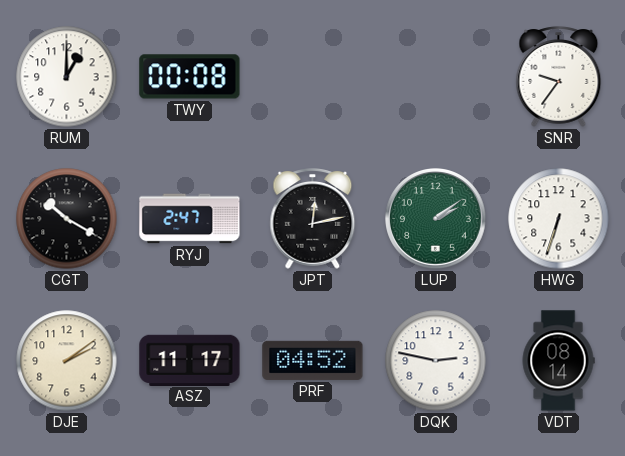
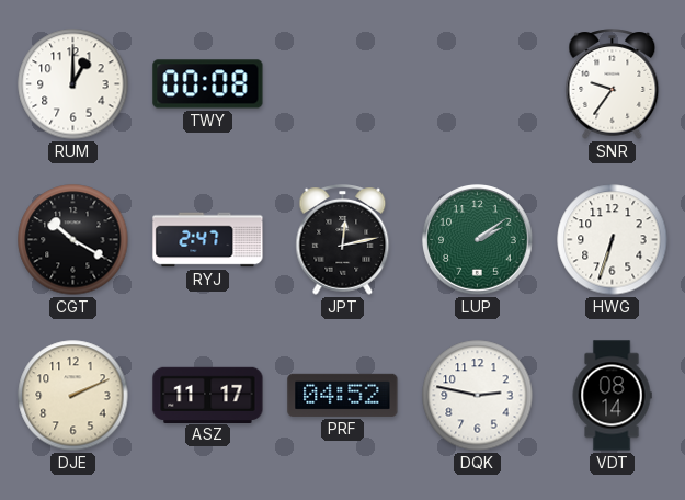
DJE: 2:09 -> 2:11 (73, 396)
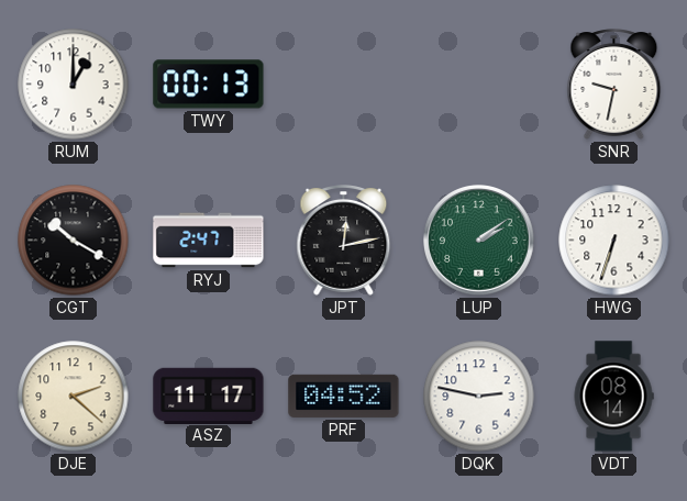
TWY: 00:08 -> 00:13 (209, 85)
SNR: 9:36 -> 9:32 (614, 85)
DJE: 2:11 -> 2:22 (74, 397)
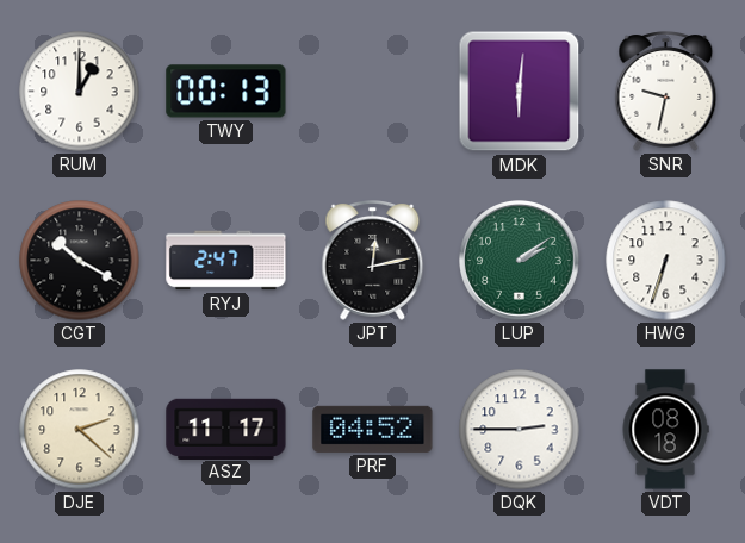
MDK: none -> 6:01 (520, 92)
DQK: 2:47 -> 2:45 (520, 430)
VDT: 08:14 -> 08:18 (665, 430)
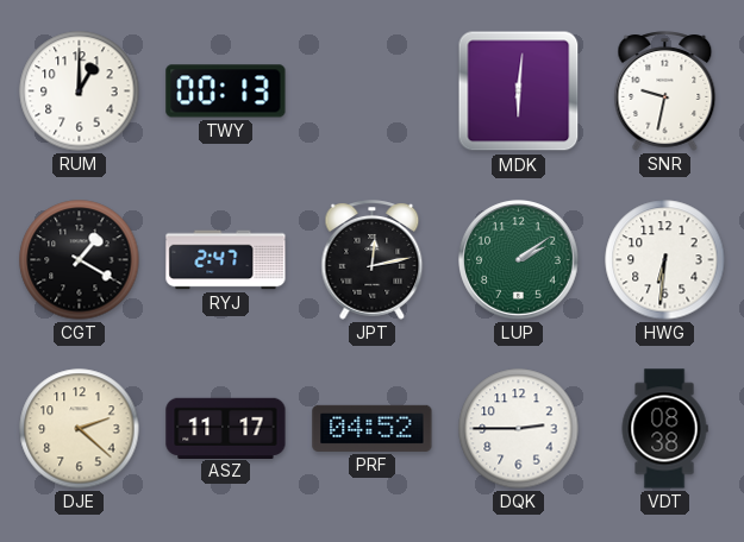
CGT: 10:20 -> 1:20 (80, 260)
HWG: 6:33 -> 6:31 (665, 260)
VDT: 08:18 -> 08:38 (664, 429)
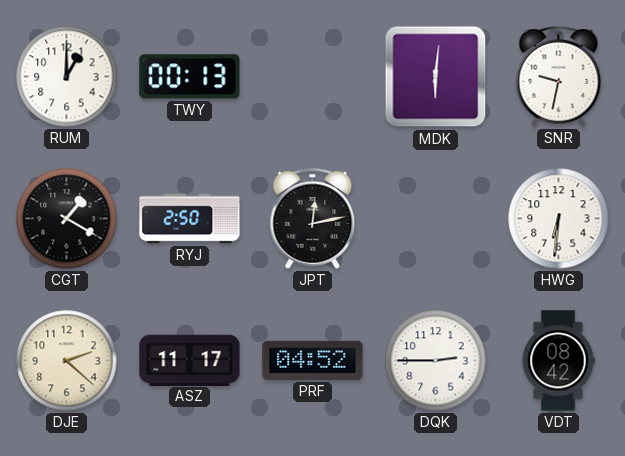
RYJ: 2:47 -> 2:50 (190, 219)
LUP: 2:09 -> none (519, 260)
VDT: 08:38 -> 08:42 (558, 361)
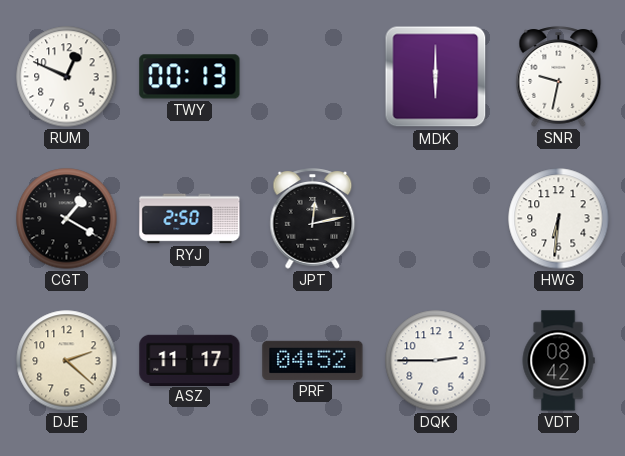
RUM: 1:00 -> 12:49 (67, 77)
MDK: 6:01 -> 6:00 (436, 77)
